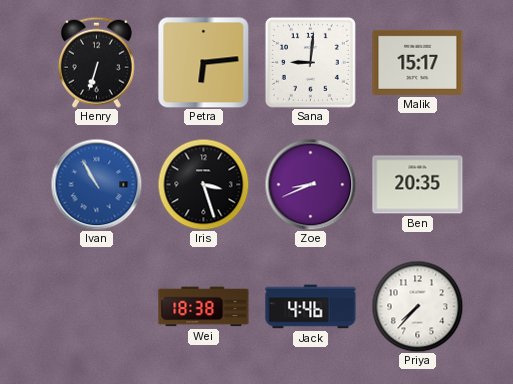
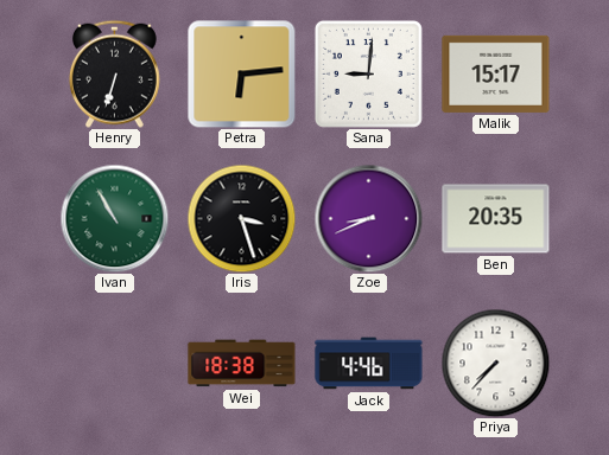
Ivan dial: blue -> green (114, 218)
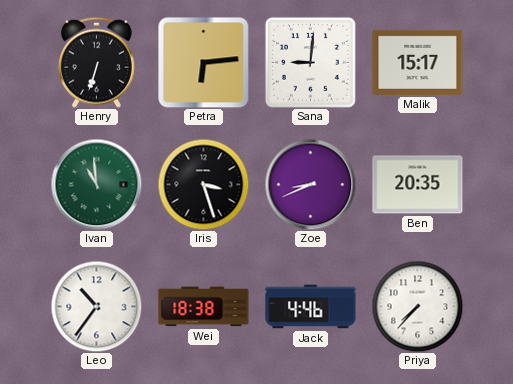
Ivan: 10:55 -> 10:59 (96, 184)
Leo: none -> 10:36 (96, 306)
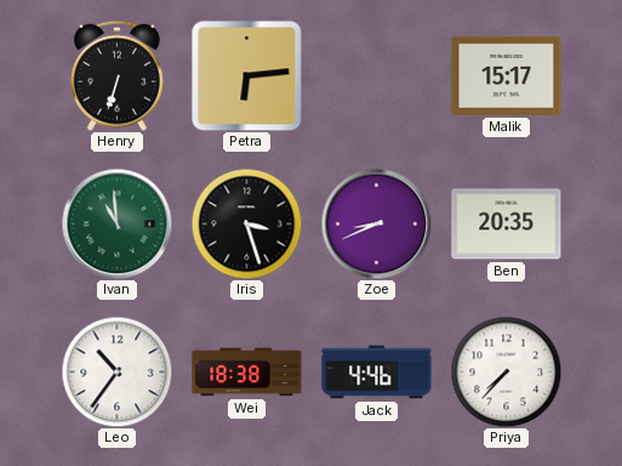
Sana: 9:01 -> none (310, 62)
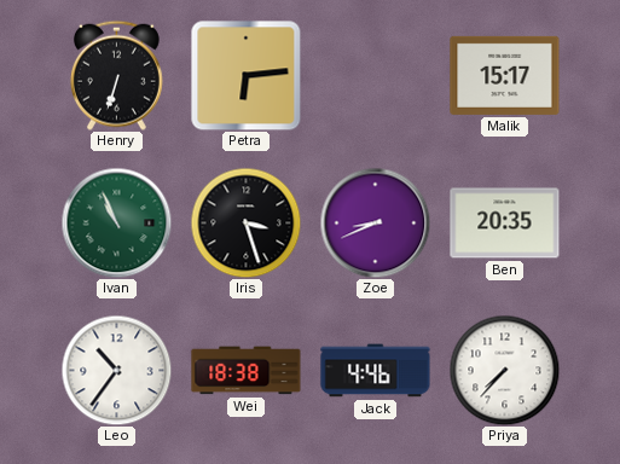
Ivan: 10:59 -> 10:56 (116, 222)
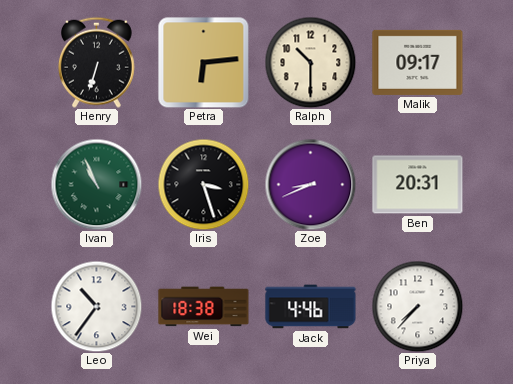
Ralph: none -> 10:30 (310, 62)
Malik: 15:17 -> 09:17 (418, 62)
Ben: 20:35 -> 20:31 (418, 185)
